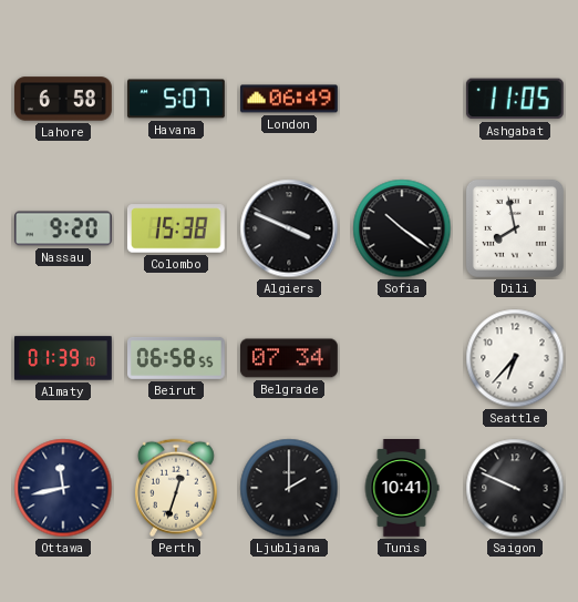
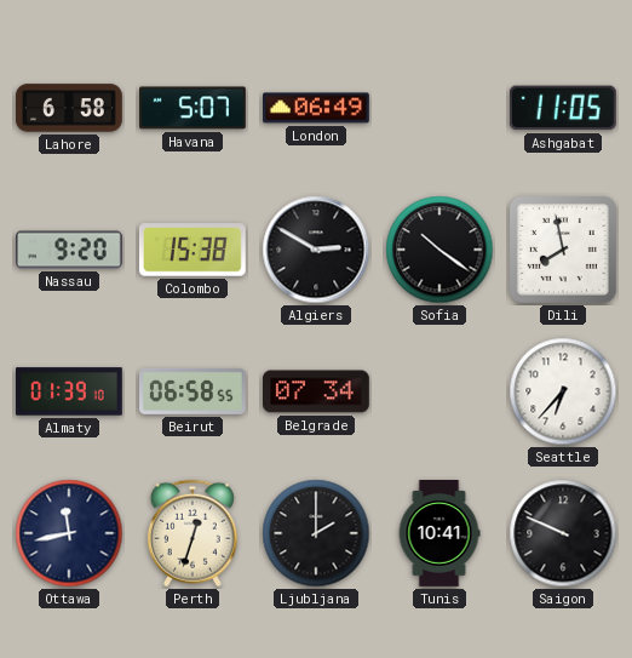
Algiers: 3:49 -> 2:50 (316, 250)
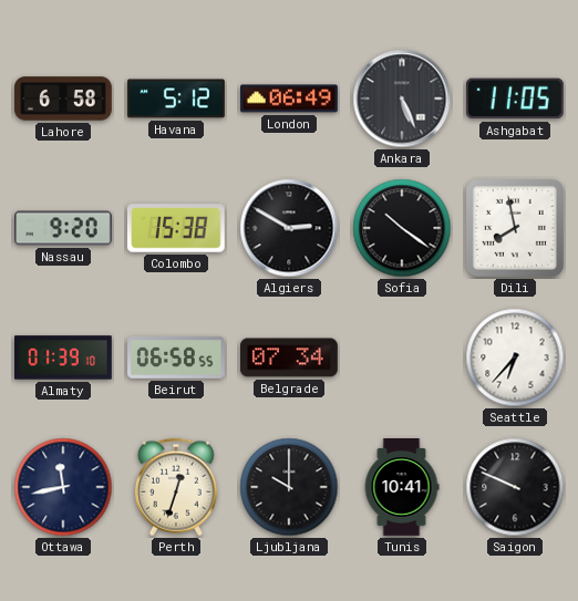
Havana: 5:07 -> 5:12 (177, 99)
Ankara: none -> 5:26 (402, 99)
Ljubljana: 2:00 -> 10:00 (289, 487)
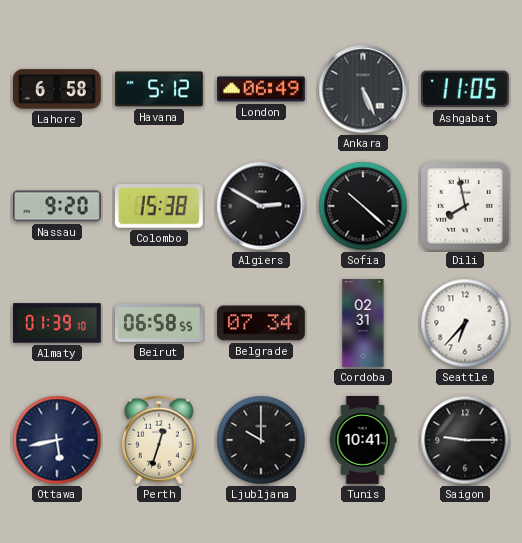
Sofia: 10:21 -> 10:22 (363, 206)
Cordoba: none -> 02:31 (363, 323)
Ottawa: 11:43 -> 5:43 (57, 440)
Saigon: 9:49 -> 9:15 (465, 440)
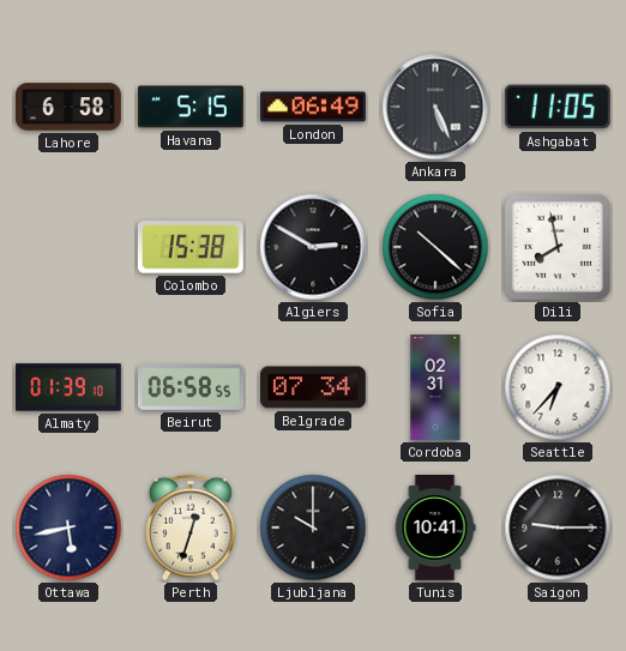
Havana: 5:12 -> 5:15 (192, 107)
Nassau: 9:20 -> none (58, 206)
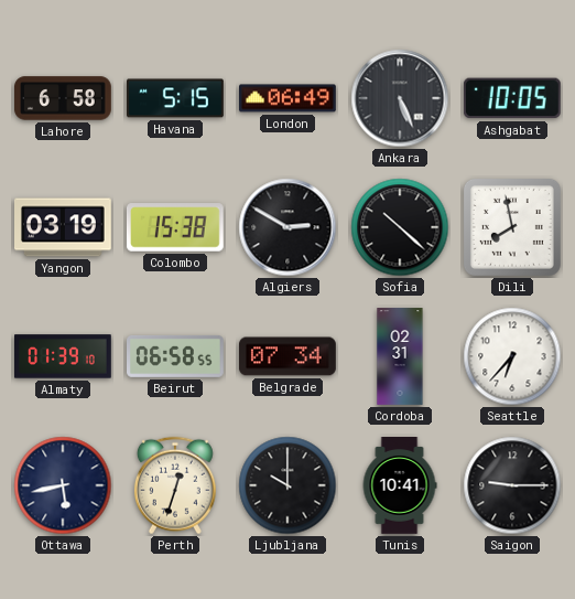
Ashgabat: 11:05 -> 10:05 (512, 98)
Yangon: none -> 03:19 (64, 227)
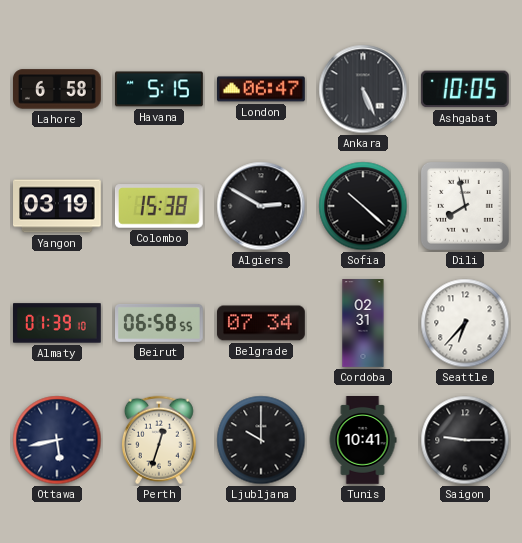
London: 06:49 -> 06:47 (262, 89)
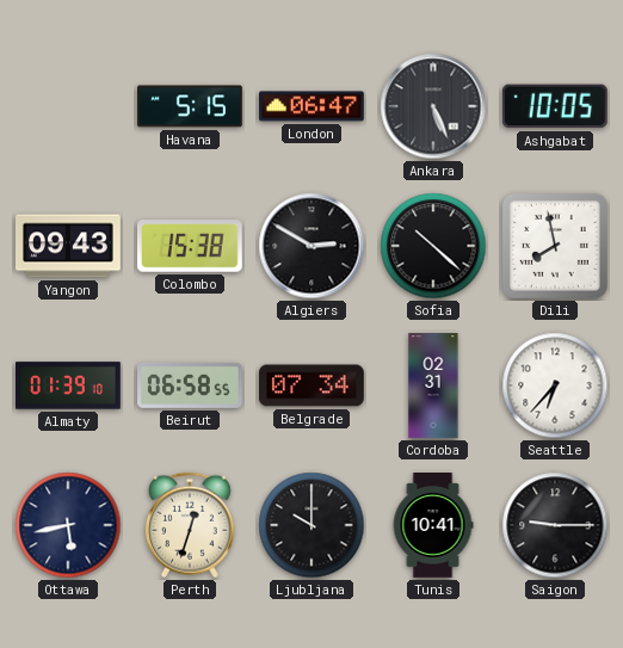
Lahore: 6:58 -> none (58, 89)
Yangon: 03:19 -> 09:43 (69, 246)
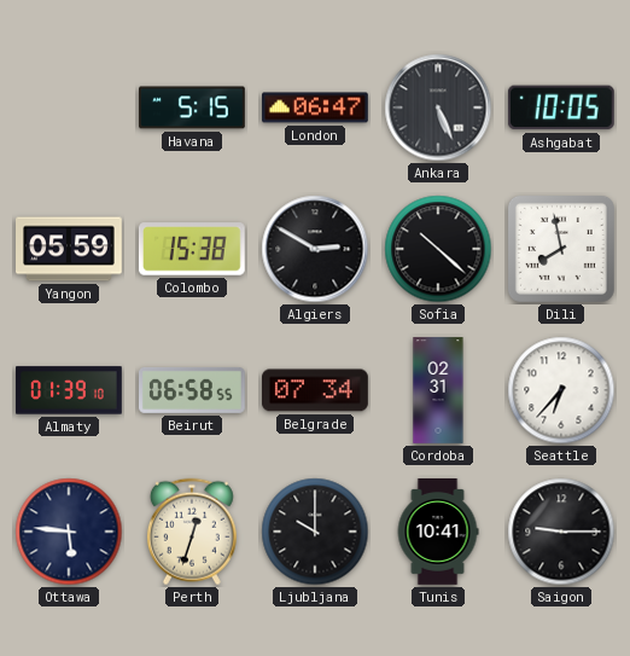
Yangon: 09:43 -> 05:59 (70, 249)
Ottawa: 5:43 -> 5:46 (69, 532)
